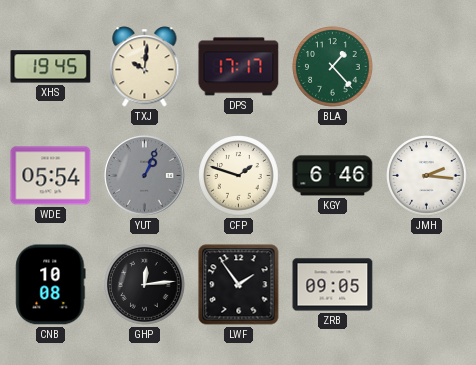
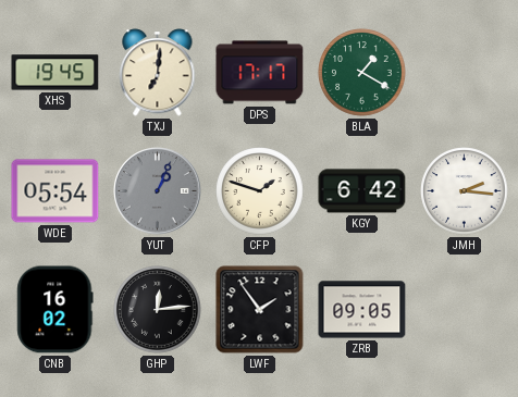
TXJ: 10:01 -> 7:01 (158, 73)
BLA: 1:23 -> 1:20 (362, 73)
KGY: 6:46 -> 6:42 (362, 191)
CNB: 10:08 -> 16:02 (55, 310)
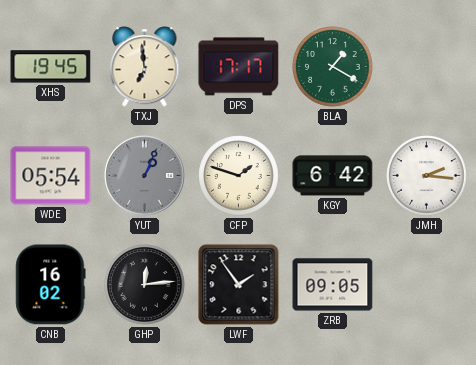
TXJ: 7:01 -> 6:59 (145, 67)
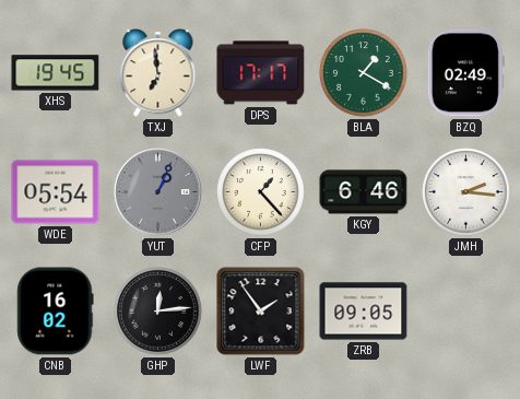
BZQ: none -> 02:49 (465, 73)
CFP: 1:48 -> 1:23 (261, 192)
KGY: 6:42 -> 6:46 (364, 192)
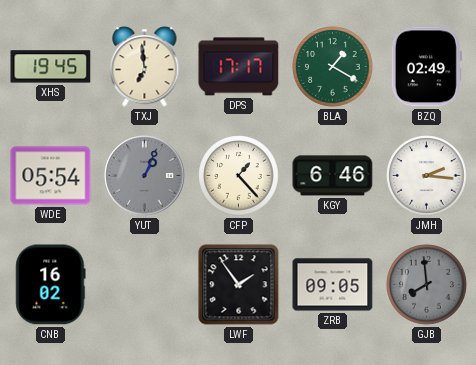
GHP: 12:14 -> none (158, 312)
GJB: none -> 7:59 (427, 285)
